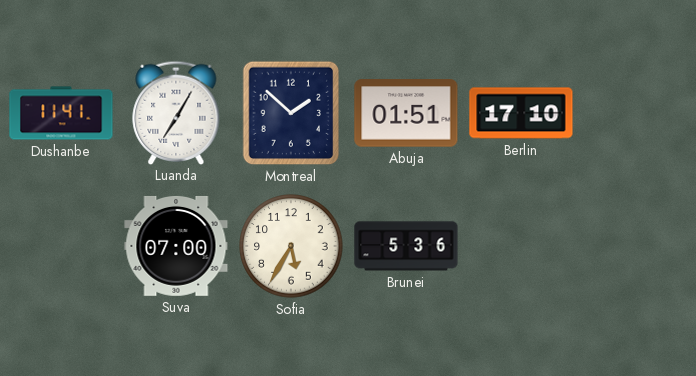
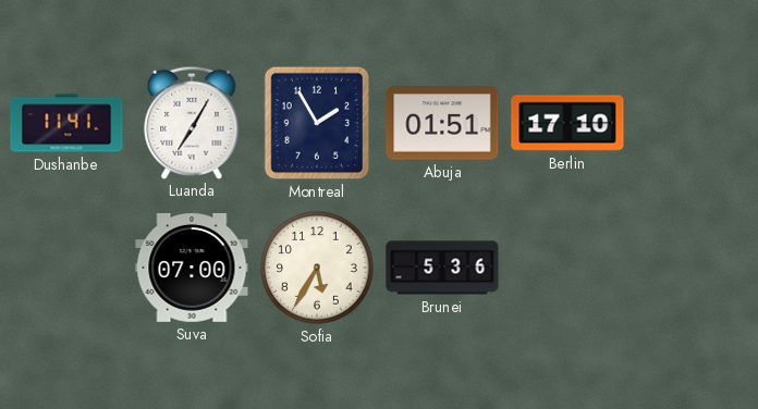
Montreal: 1:52 -> 1:55 (317, 123)
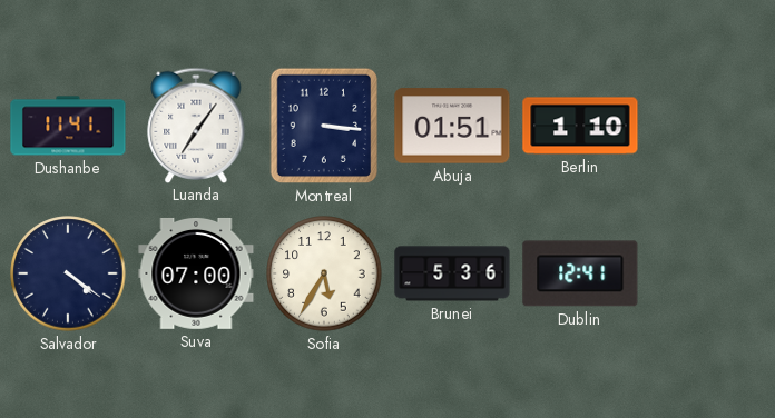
Luanda: 7:05 -> 7:06 (196, 125)
Montreal: 1:55 -> 3:16 (324, 126)
Berlin: 17:10 -> 1:10 (580, 126)
Salvador: none -> 4:21 (68, 273)
Dublin: none -> 12:41 (580, 273)
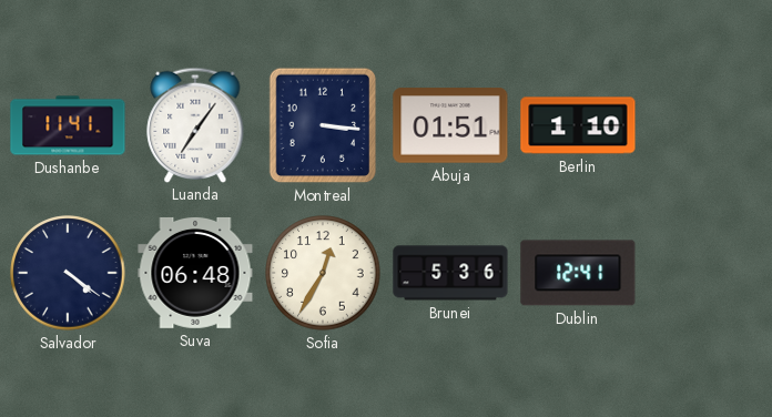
Suva: 07:00 -> 06:48 (195, 273)
Sofia: 5:35 -> 12:35 (323, 273)
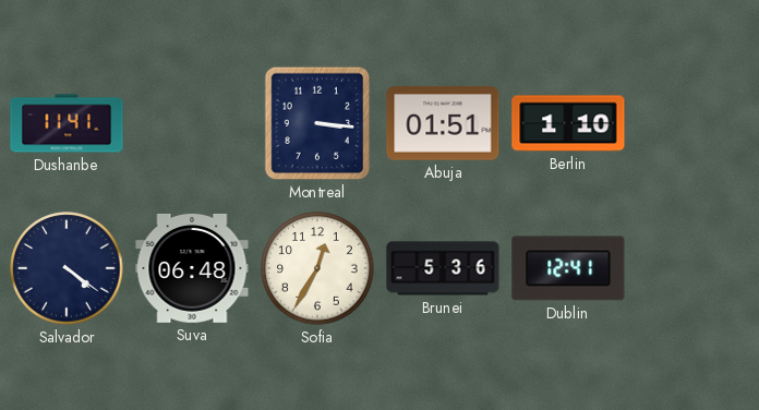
Luanda: 7:06 -> none (195, 124)
